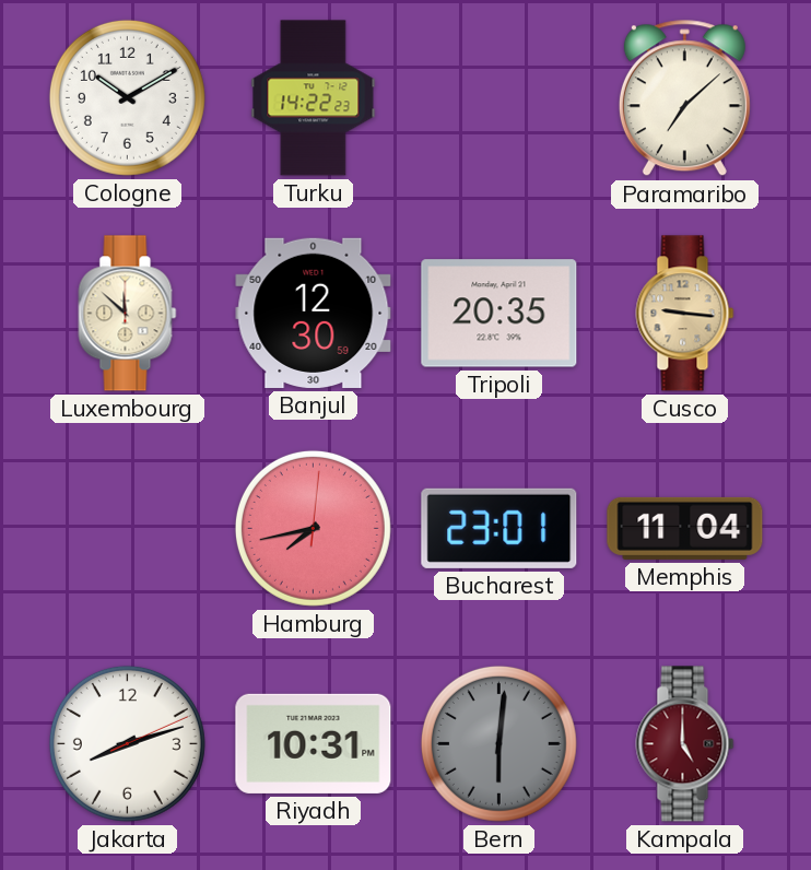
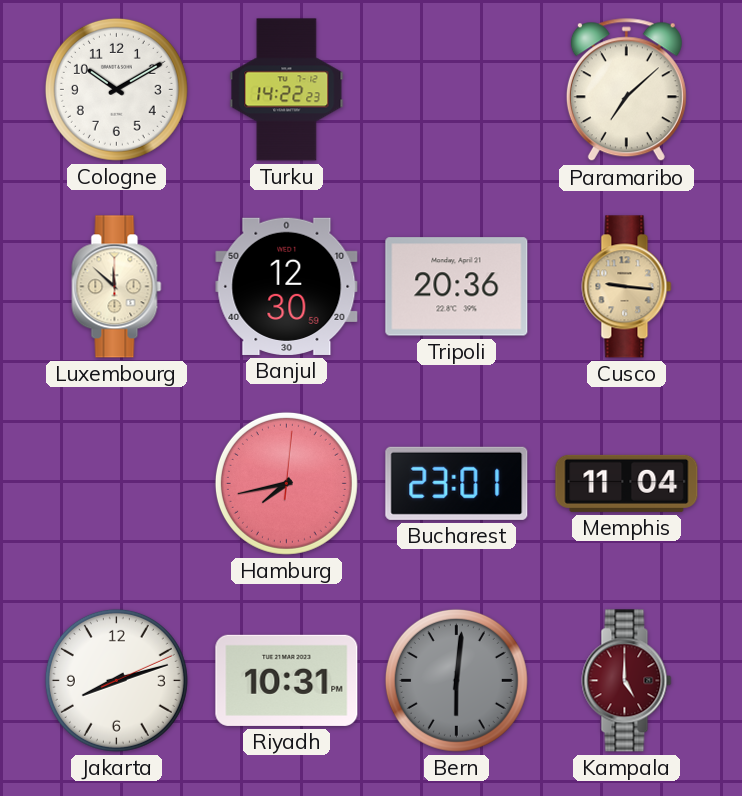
Tripoli: 20:35 -> 20:36 (457, 287)
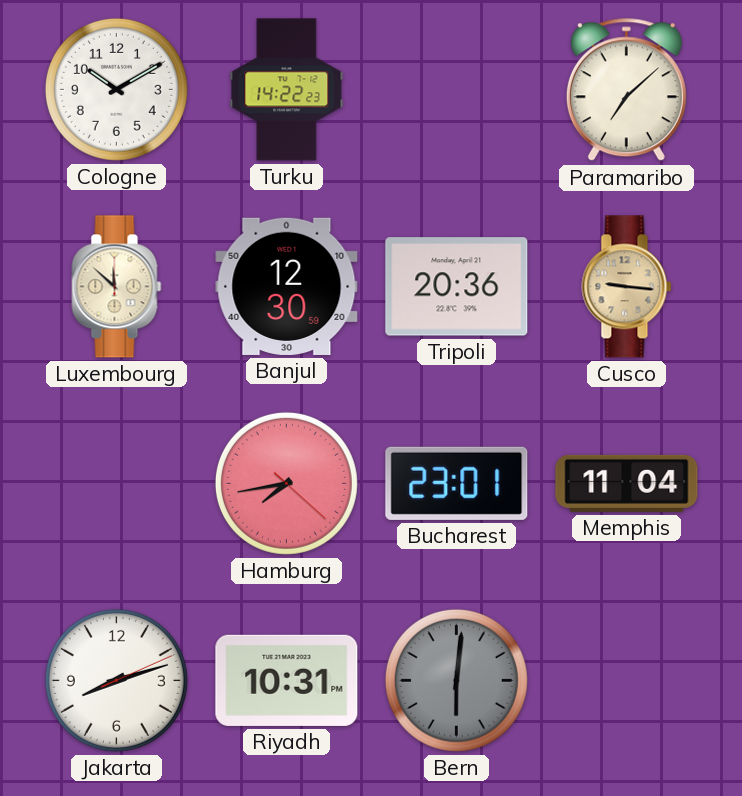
Hamburg: 7:43:01 -> 7:43:22 (286, 483)
Kampala: 5:00 -> none (627, 681)
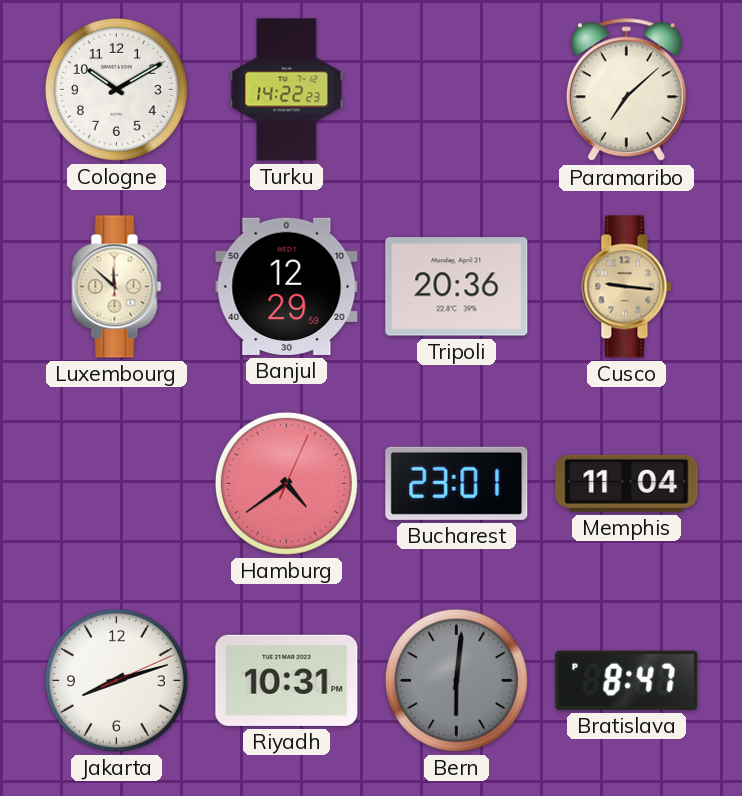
Banjul: 12:30 -> 12:29 (287, 286)
Hamburg: 7:43 -> 4:39 (286, 483)
Bratislava: none -> 8:47 (627, 680)
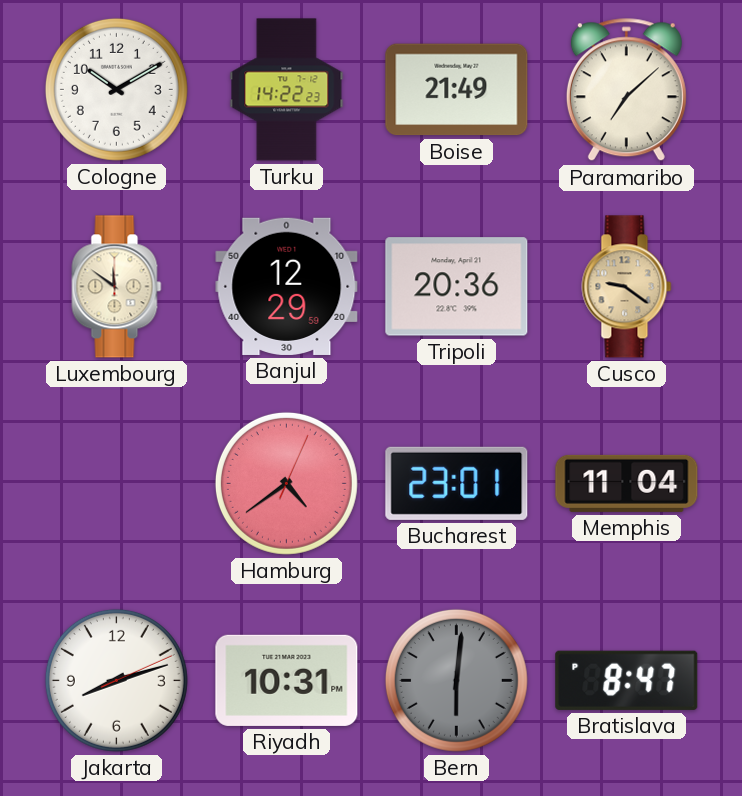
Boise: none -> 21:49 (457, 90)
Luxembourg: 11:52 -> 11:51 (117, 287)
Cusco: 9:16 -> 9:21 (627, 287)
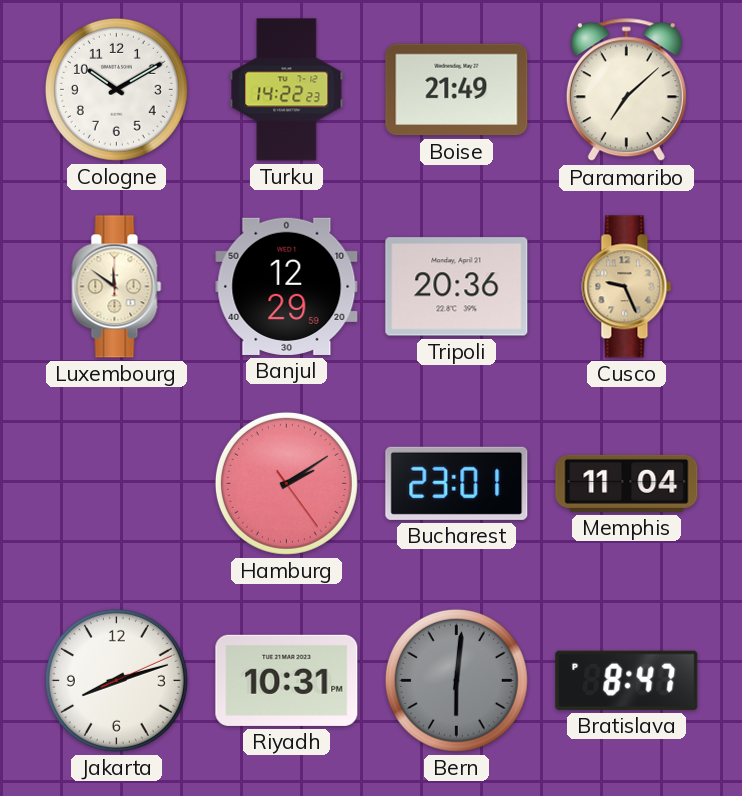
Cusco: 9:21 -> 9:26 (627, 287)
Hamburg: 4:39 -> 2:09 (286, 483)
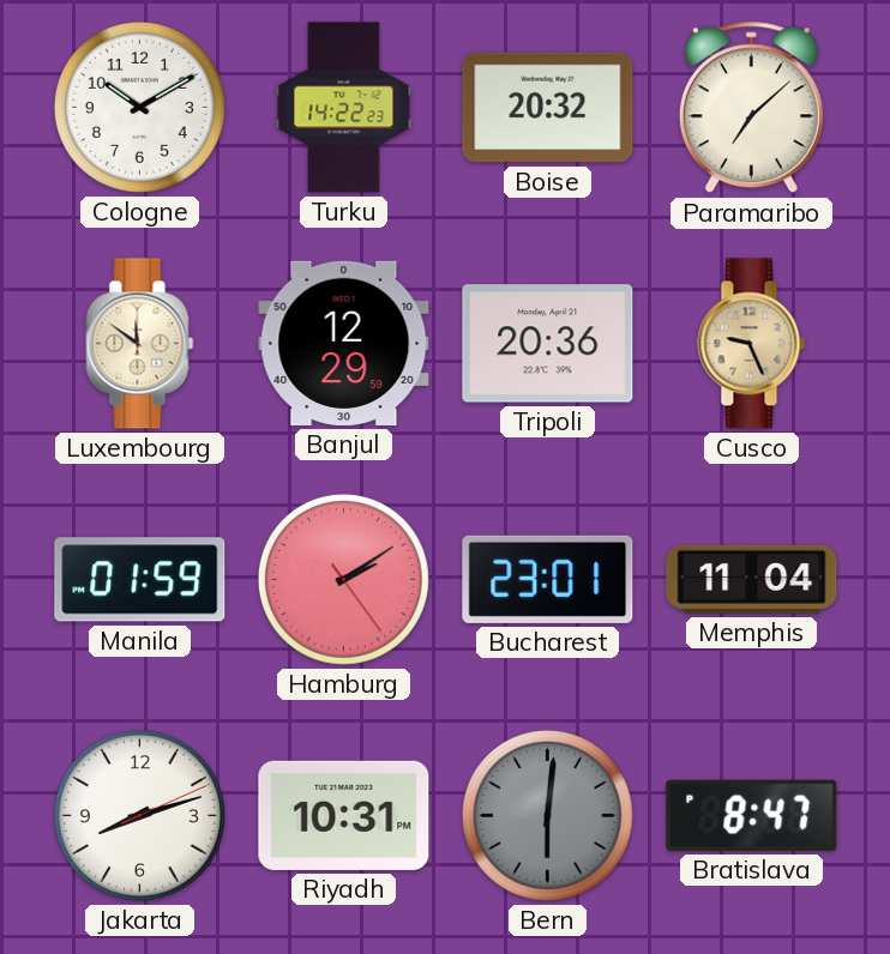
Boise: 21:49 -> 20:32 (548, 108)
Manila: none -> 01:59 (140, 580)
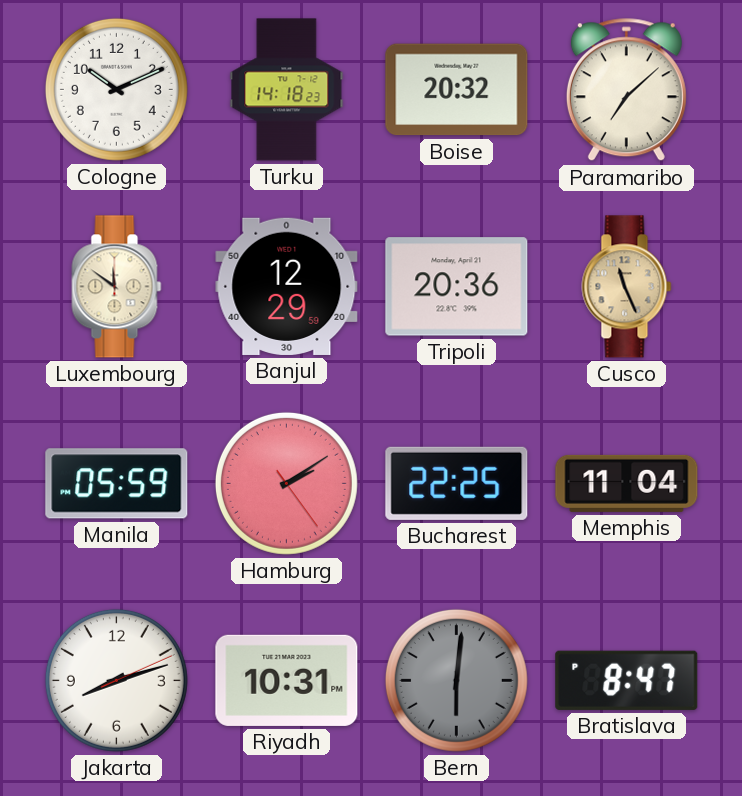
Cologne: 10:10 -> 10:11 (116, 89)
Turku: 14:22 -> 14:18 (287, 90)
Cusco: 9:26 -> 11:26 (627, 287)
Manila: 01:59 -> 05:59 (117, 484)
Bucharest: 23:01 -> 22:25 (457, 483)
